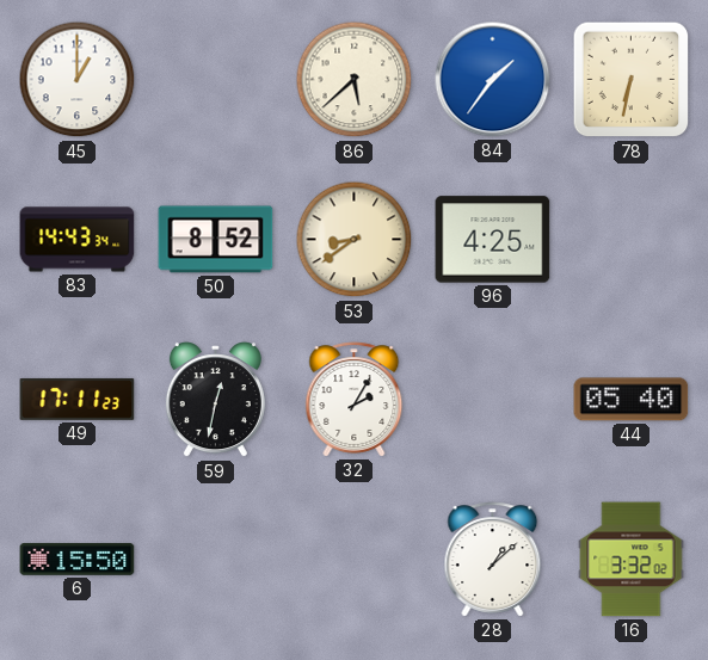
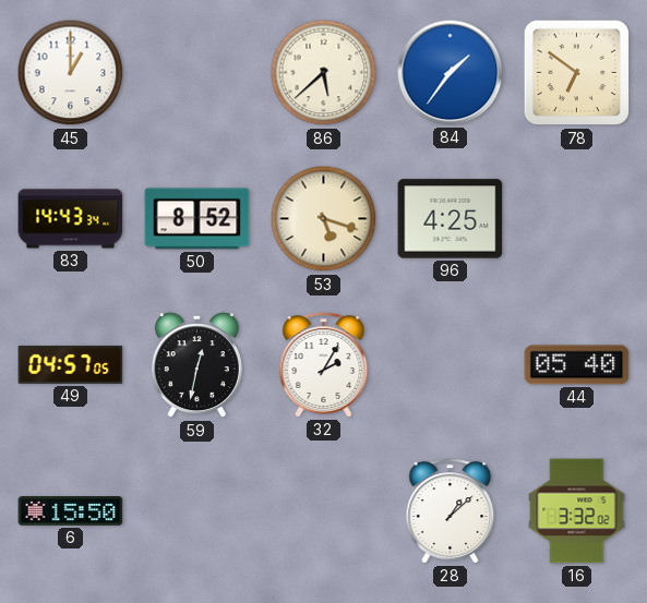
78: 6:32 -> 6:51 (577, 73)
53: 8:39 -> 5:18 (324, 219)
49: 17:11 -> 04:57 (71, 365)
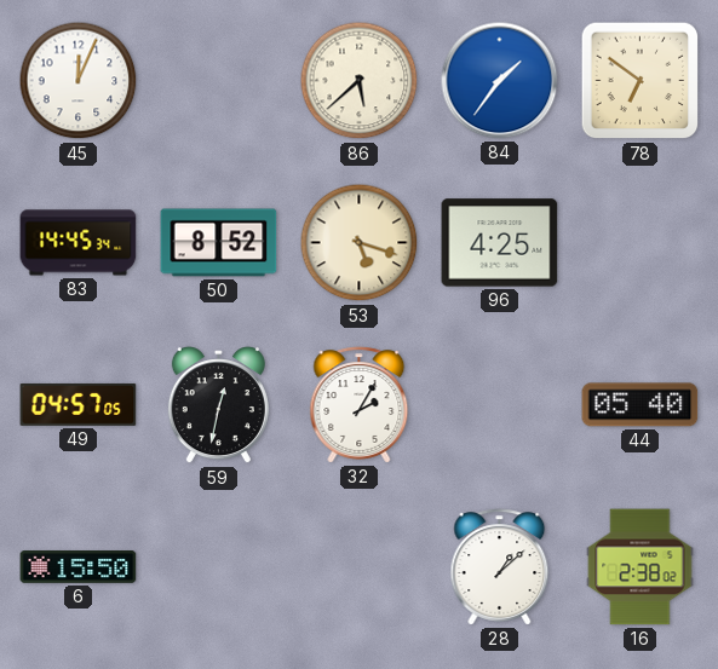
45: 1:00 -> 12:04 (79, 81)
83: 14:43 -> 14:45 (79, 243)
16: 3:32 -> 2:38 (641, 567)
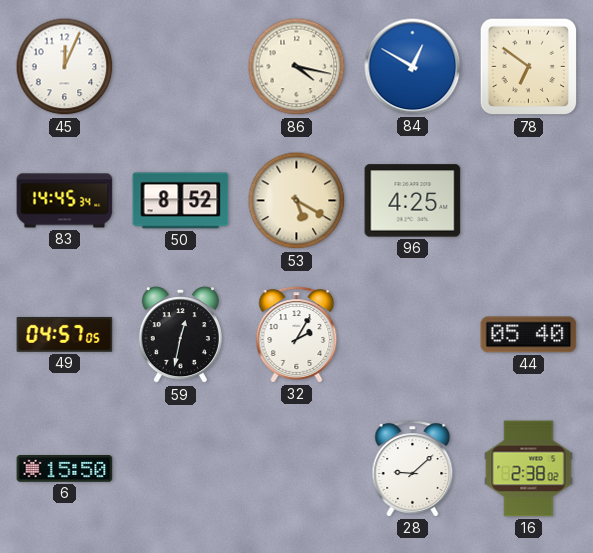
86: 5:38 -> 4:17 (297, 67)
84: 1:36 -> 12:50 (413, 67)
53: 5:18 -> 5:20 (297, 201)
28: 1:08 -> 9:08 (413, 469)
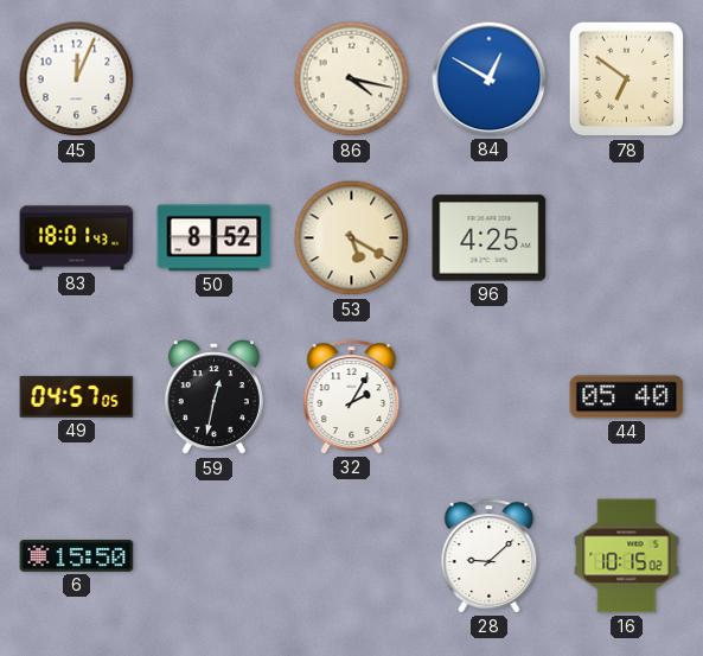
83: 14:45 -> 18:01 (77, 238)
16: 2:38 -> 10:15 (627, 556)
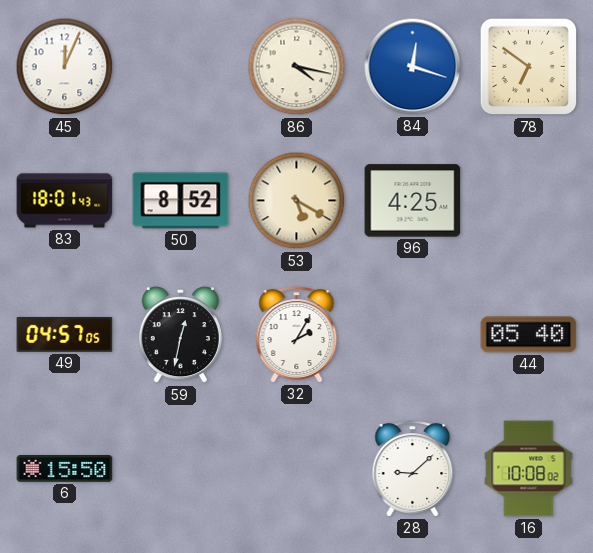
84: 12:50 -> 12:18 (413, 67)
16: 10:15 -> 10:08 (529, 469)
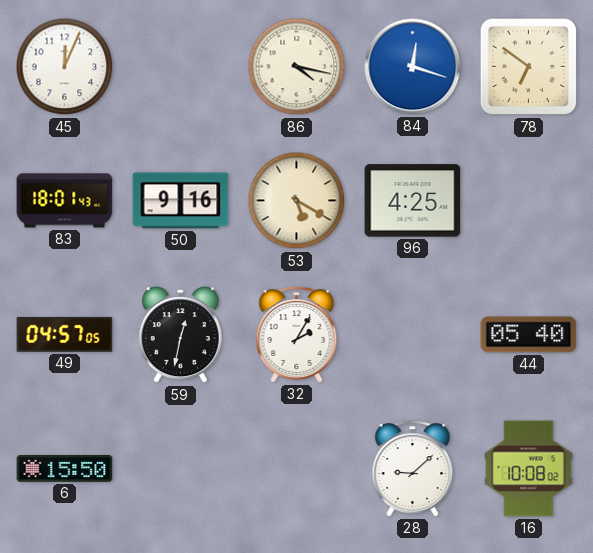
50: 8:52 -> 9:16 (181, 201)
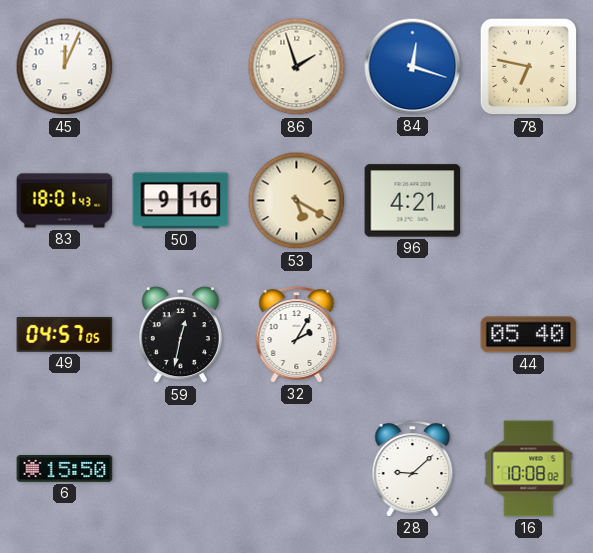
86: 4:17 -> 1:57 (297, 67)
78: 6:51 -> 6:47 (529, 67)
96: 4:25 -> 4:21 (413, 201)
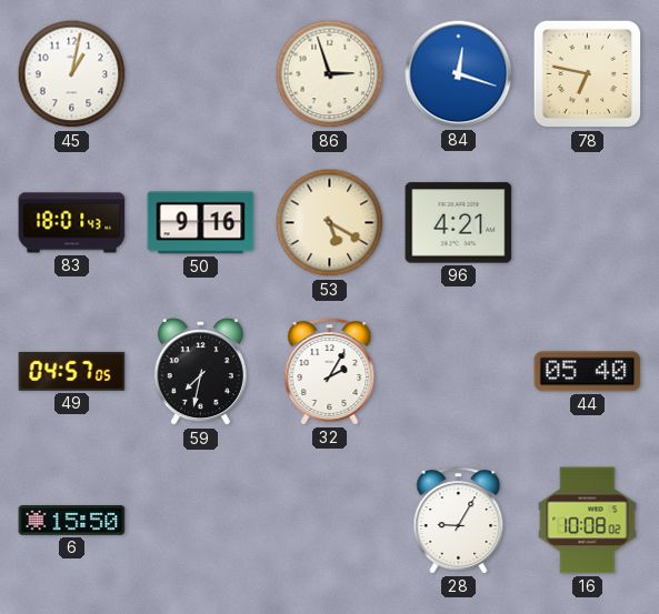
45: 12:04 -> 1:02 (72, 74)
86: 1:57 -> 2:57 (330, 74)
59: 12:32 -> 7:32 (200, 372)
28: 9:08 -> 9:05 (459, 521)
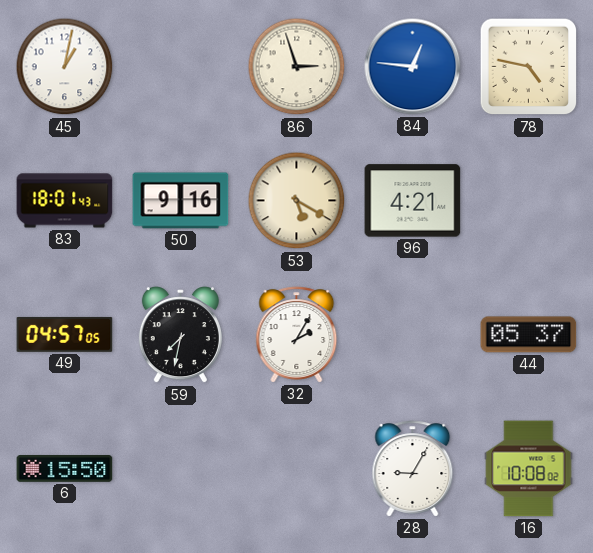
84: 12:18 -> 12:46 (413, 67)
78: 6:47 -> 4:47 (529, 67)
44: 05:40 -> 05:37 (529, 335)
